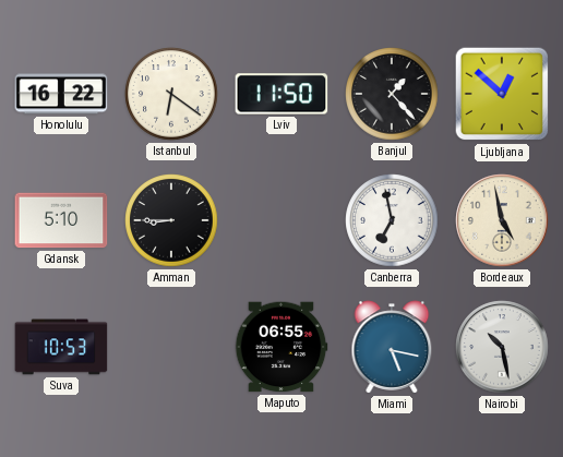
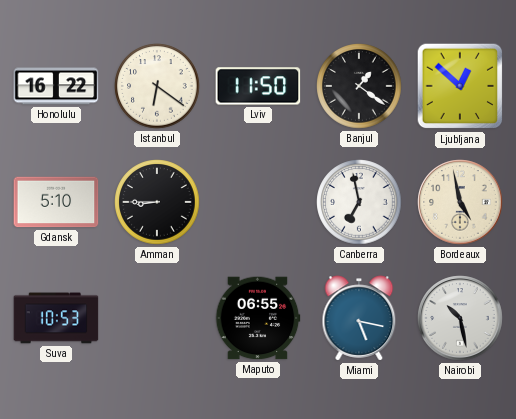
Banjul: 1:23 -> 1:21 (359, 86)
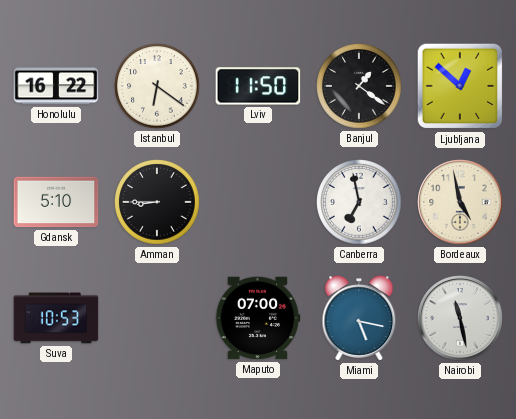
Maputo: 06:55 -> 07:00 (258, 318)
Nairobi: 10:28 -> 11:28 (460, 318)
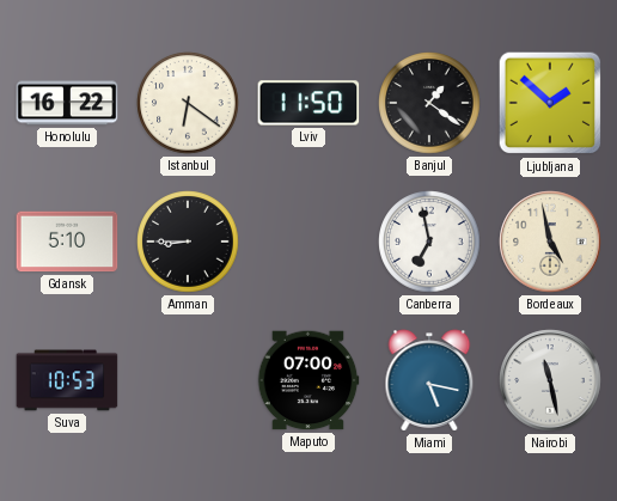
Ljubljana: 12:52 -> 1:52 (550, 103)
